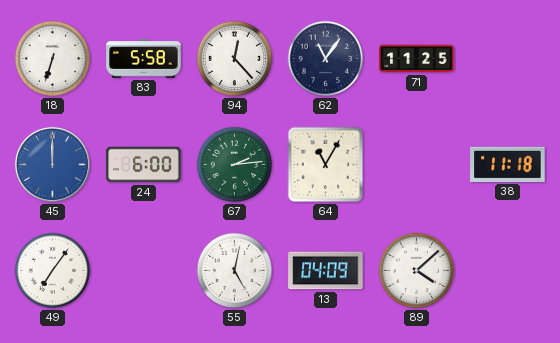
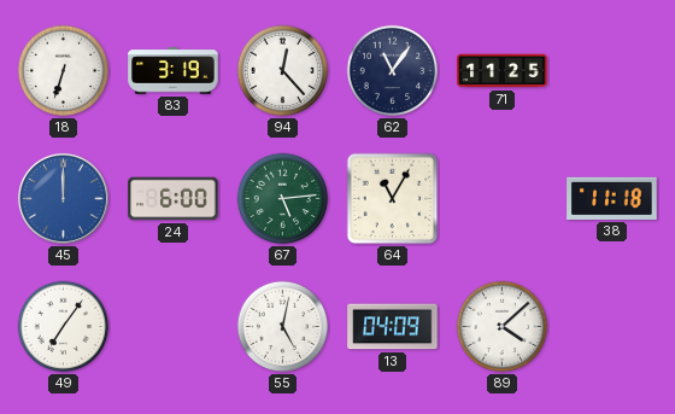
83: 5:58 -> 3:19 (174, 71)
67: 2:14 -> 5:14 (283, 199)
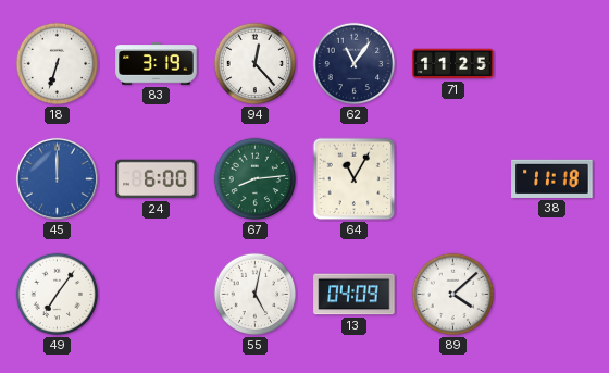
67: 5:14 -> 8:14 (256, 179)
